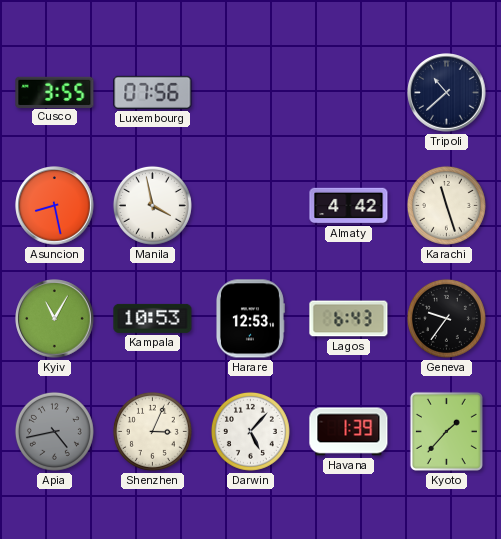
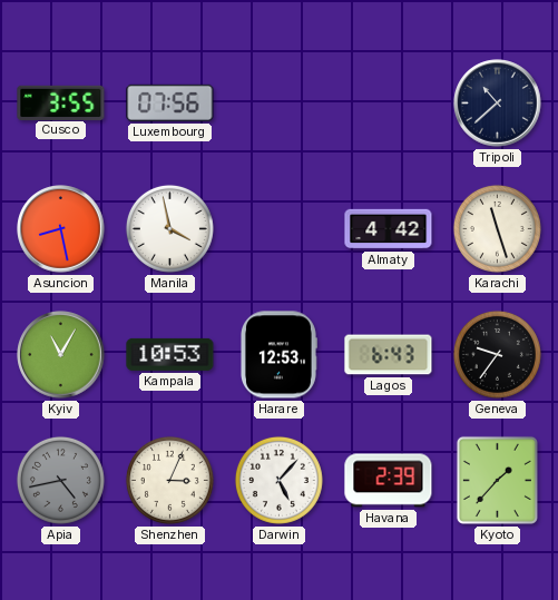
Havana: 1:39 -> 2:39 (389, 481)
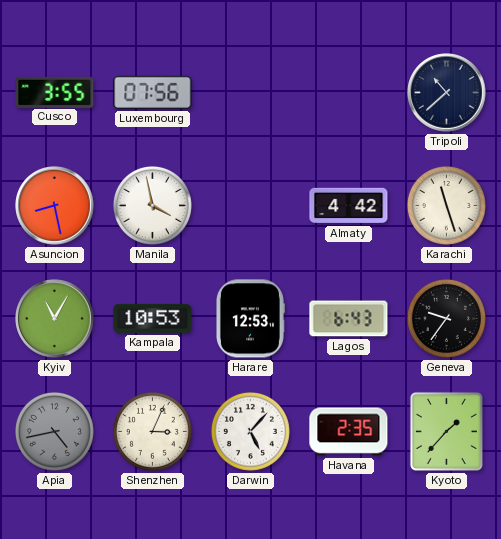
Havana: 2:39 -> 2:35 (349, 432)
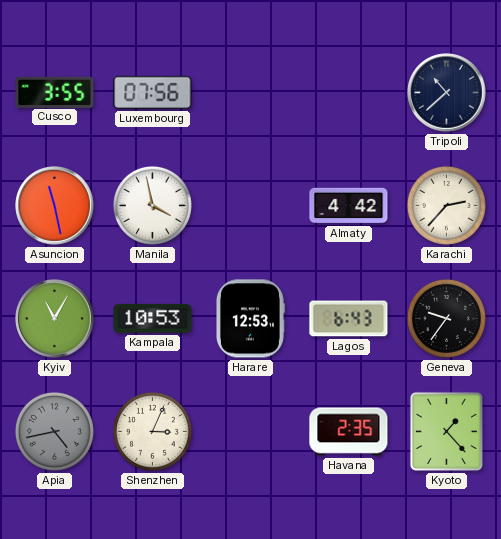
Asuncion: 8:28 -> 11:28 (55, 206)
Karachi: 11:27 -> 2:37 (446, 205)
Darwin: 5:07 -> none (250, 431)
Kyoto: 1:37 -> 1:23 (446, 431)
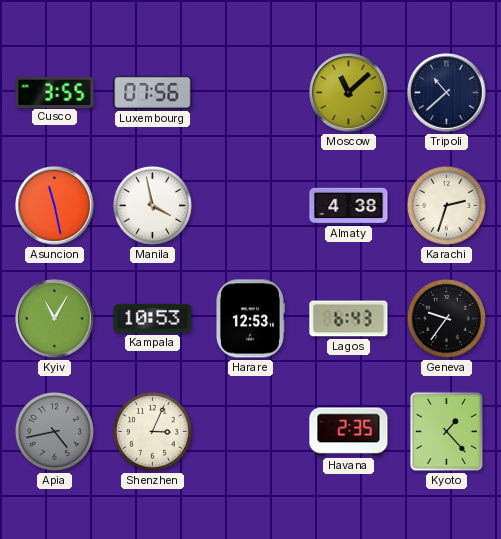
Moscow: none -> 11:08 (349, 93)
Almaty: 4:42 -> 4:38 (349, 206)
Karachi: 2:37 -> 2:33 (446, 205)
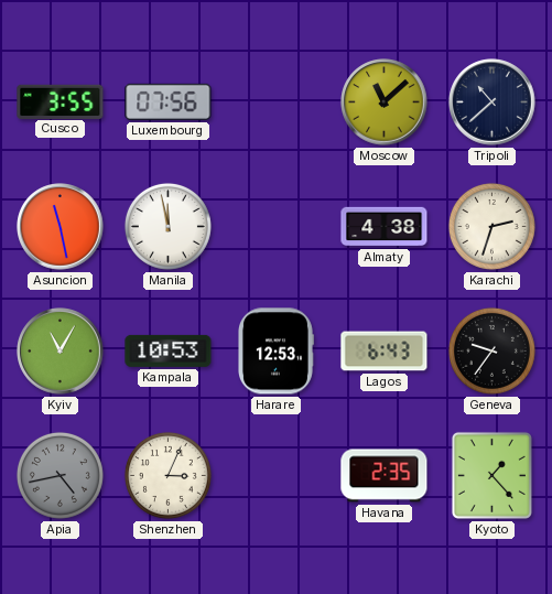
Manila: 3:58 -> 11:58 (167, 226)
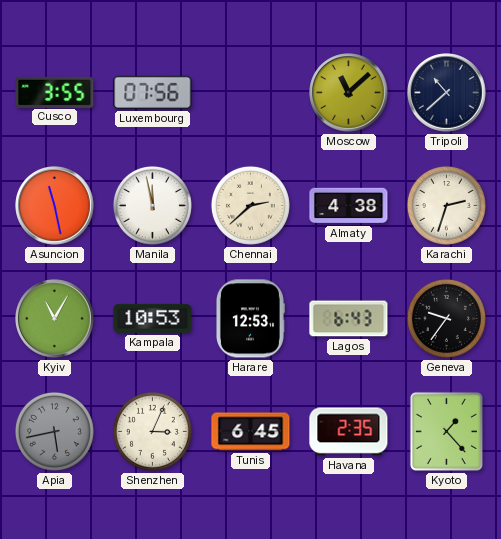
Chennai: none -> 2:38 (250, 205)
Apia: 4:43 -> 5:43 (54, 431)
Tunis: none -> 6:45 (251, 432)
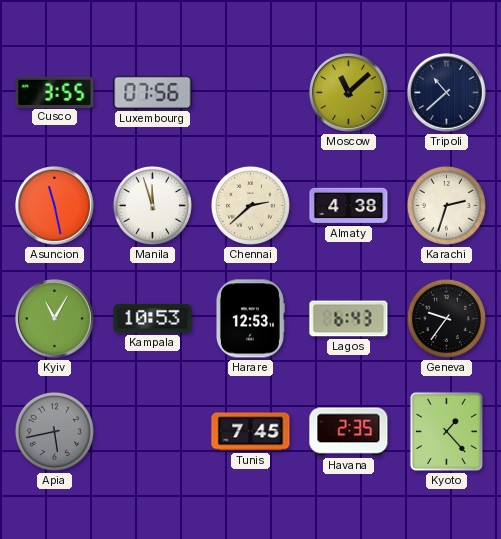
Manila: 11:58 -> 11:57 (152, 205)
Shenzhen: 3:04 -> none (152, 431)
Tunis: 6:45 -> 7:45 (251, 432)
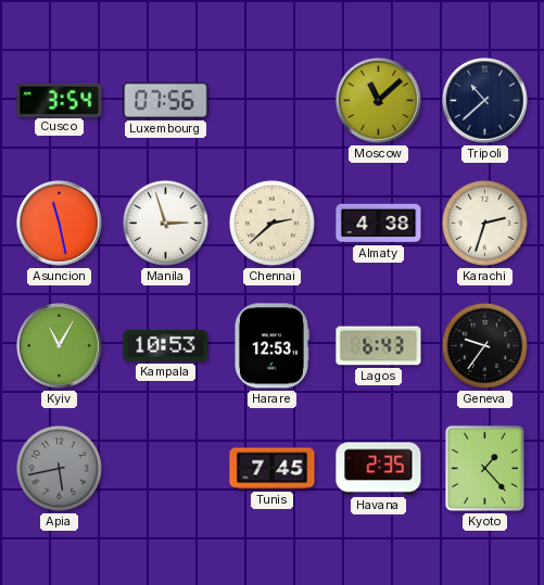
Cusco: 3:55 -> 3:54 (60, 100)
Manila: 11:57 -> 2:57 (165, 222)
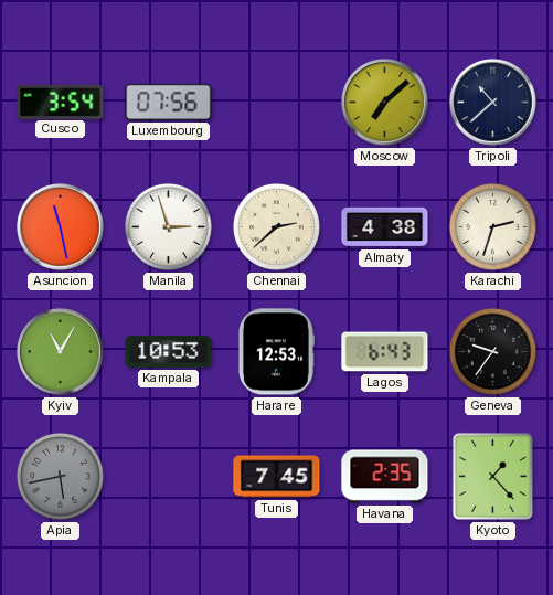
Moscow: 11:08 -> 7:08 (385, 103)
